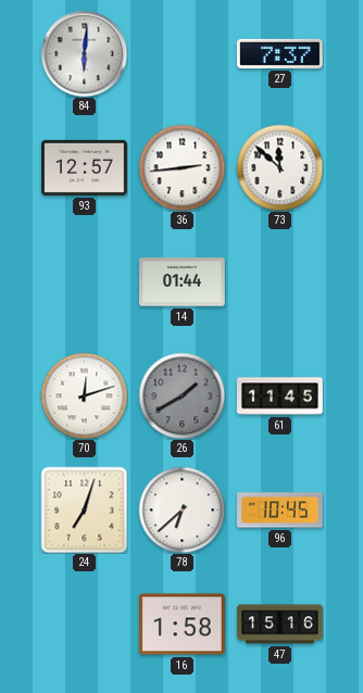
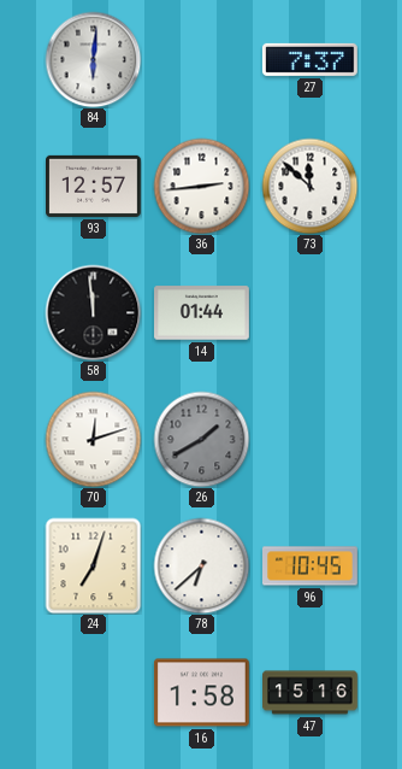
58: none -> 11:59 (93, 312)
61: 11:45 -> none (280, 396)
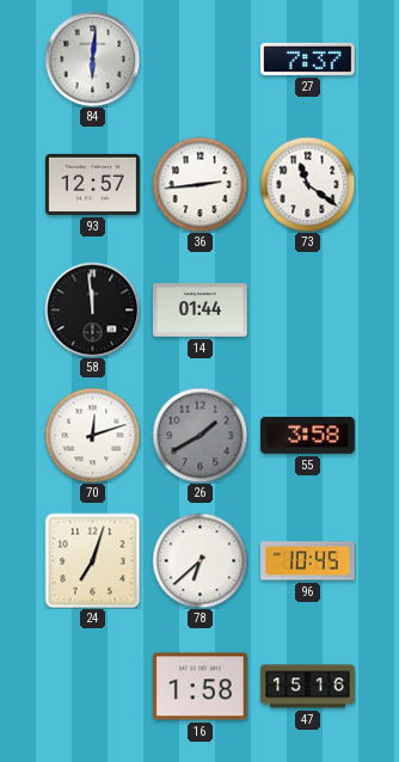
73: 11:52 -> 11:21 (307, 184)
55: none -> 3:58 (308, 436)
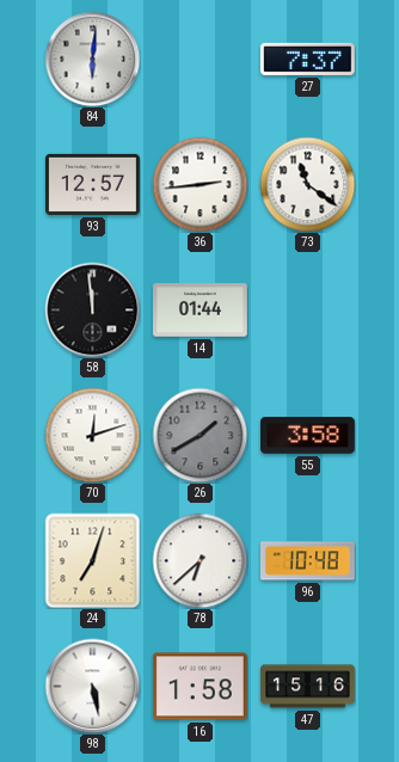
96: 10:45 -> 10:48 (308, 561)
98: none -> 5:28 (92, 686)
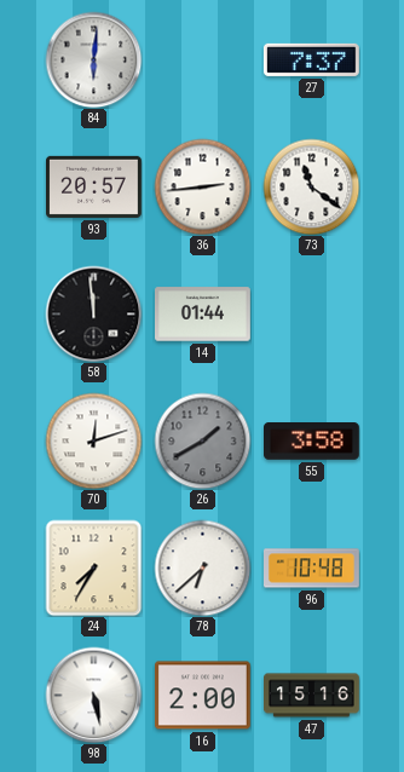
93: 12:57 -> 20:57 (94, 186)
24: 7:03 -> 7:35 (93, 568)
16: 1:58 -> 2:00 (203, 696)
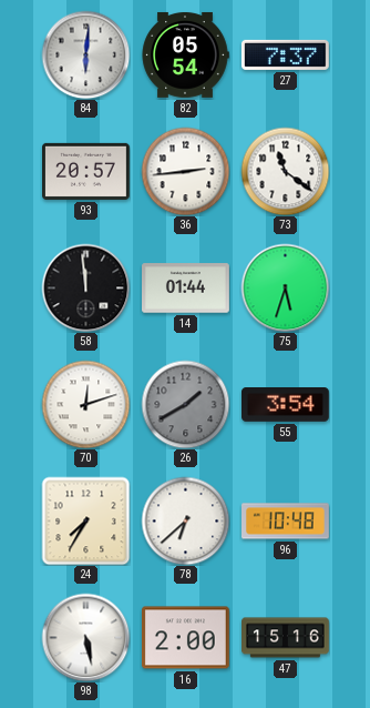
82: none -> 05:54 (185, 54)
75: none -> 5:33 (285, 287)
55: 3:58 -> 3:54 (286, 405)
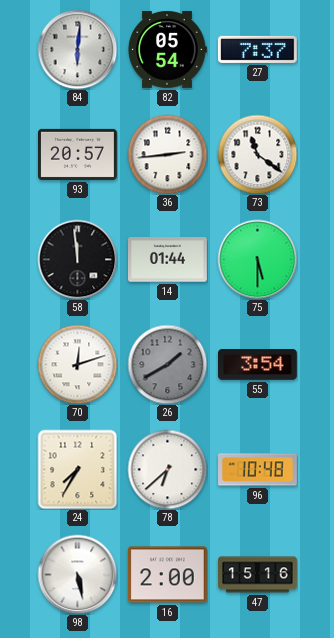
75: 5:33 -> 5:30 (257, 259)
